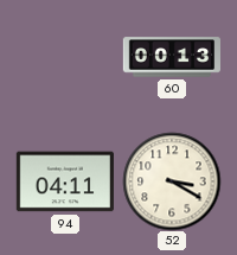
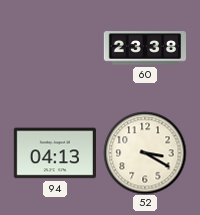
60: 00:13 -> 23:38 (144, 48)
94: 04:11 -> 04:13 (55, 153)
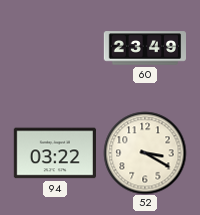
60: 23:38 -> 23:49 (144, 48)
94: 04:13 -> 03:22 (55, 153)
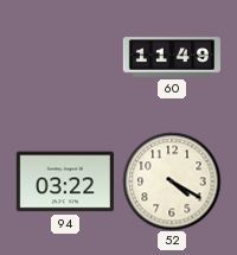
60: 23:49 -> 11:49 (171, 57)
52: 3:20 -> 4:20 (172, 181)
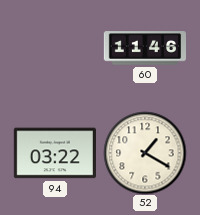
60: 11:49 -> 11:46 (144, 48)
52: 4:20 -> 1:20 (145, 153)
